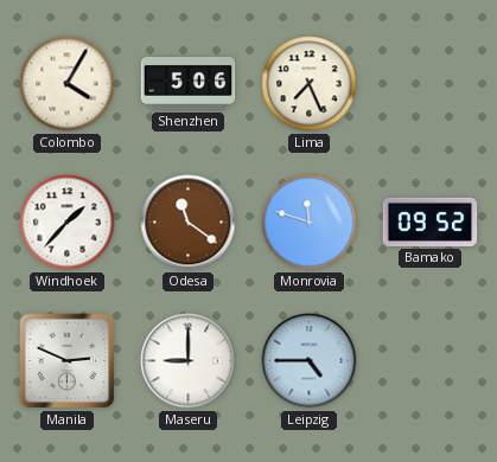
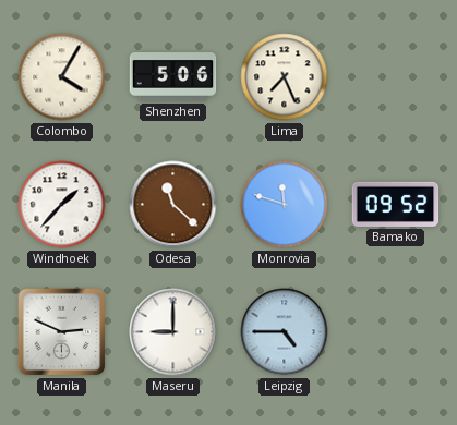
Odesa: 11:21 -> 11:22 (173, 205)
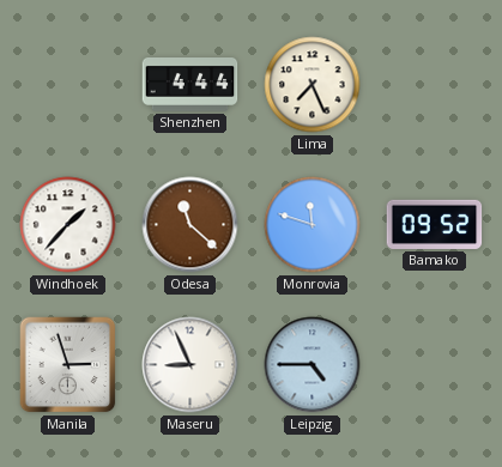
Colombo: 4:05 -> none (62, 77)
Shenzhen: 5:06 -> 4:44 (190, 85)
Manila: 2:49 -> 2:57 (68, 365)
Maseru: 9:00 -> 8:56 (190, 365)
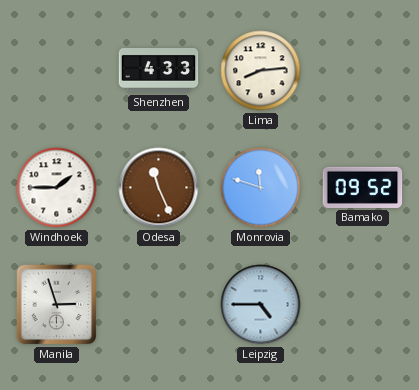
Shenzhen: 4:44 -> 4:33 (159, 71)
Lima: 7:26 -> 8:14 (261, 71)
Windhoek: 1:37 -> 1:45 (57, 188)
Odesa: 11:22 -> 11:26 (159, 188)
Maseru: 8:56 -> none (190, 365)
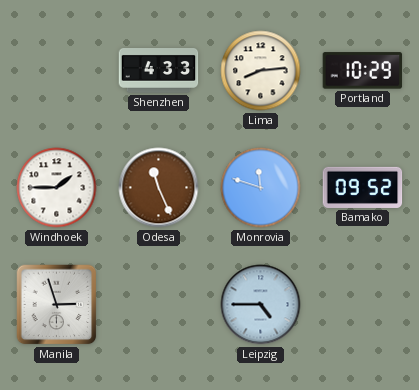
Portland: none -> 10:29 (363, 71)
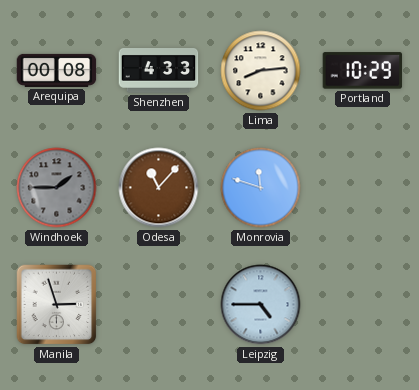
Arequipa: none -> 00:08 (57, 70)
Windhoek dial: white -> grey (57, 188)
Odesa: 11:26 -> 11:07 (159, 188)
Bamako: 09:52 -> none (363, 187)
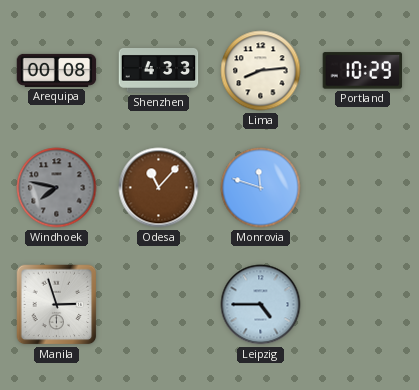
Windhoek: 1:45 -> 7:47 (57, 188)
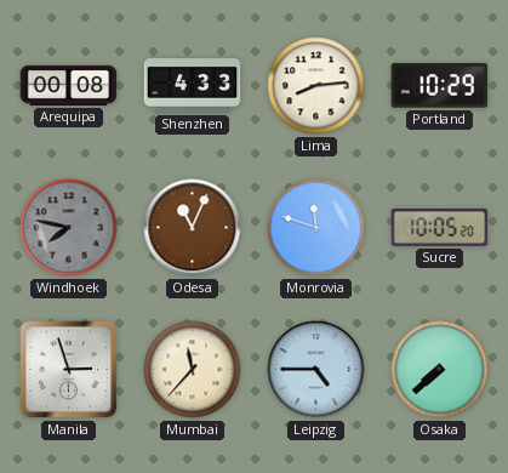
Odesa: 11:07 -> 11:04 (193, 228)
Sucre: none -> 10:05 (440, 228)
Mumbai: none -> 11:37 (193, 370)
Osaka: none -> 7:38 (440, 370)
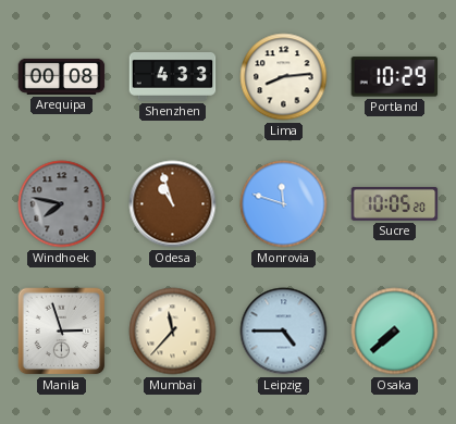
Odesa: 11:04 -> 10:57 (173, 204)
